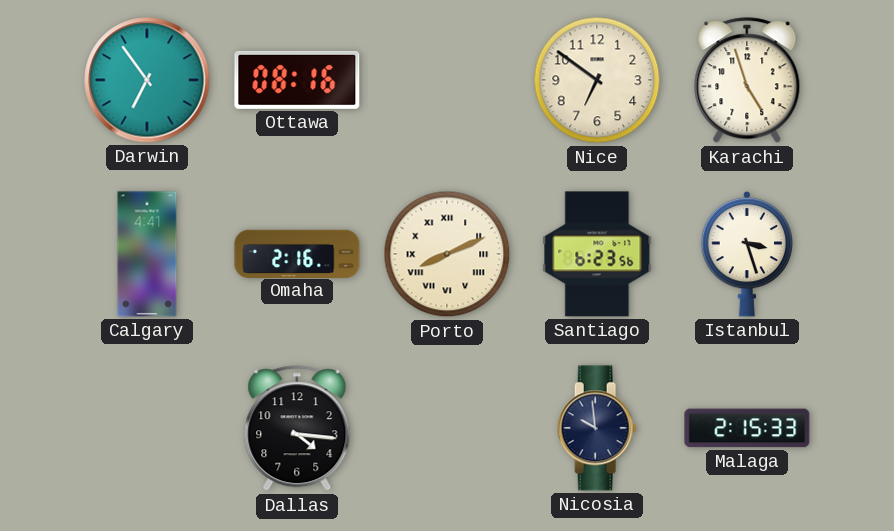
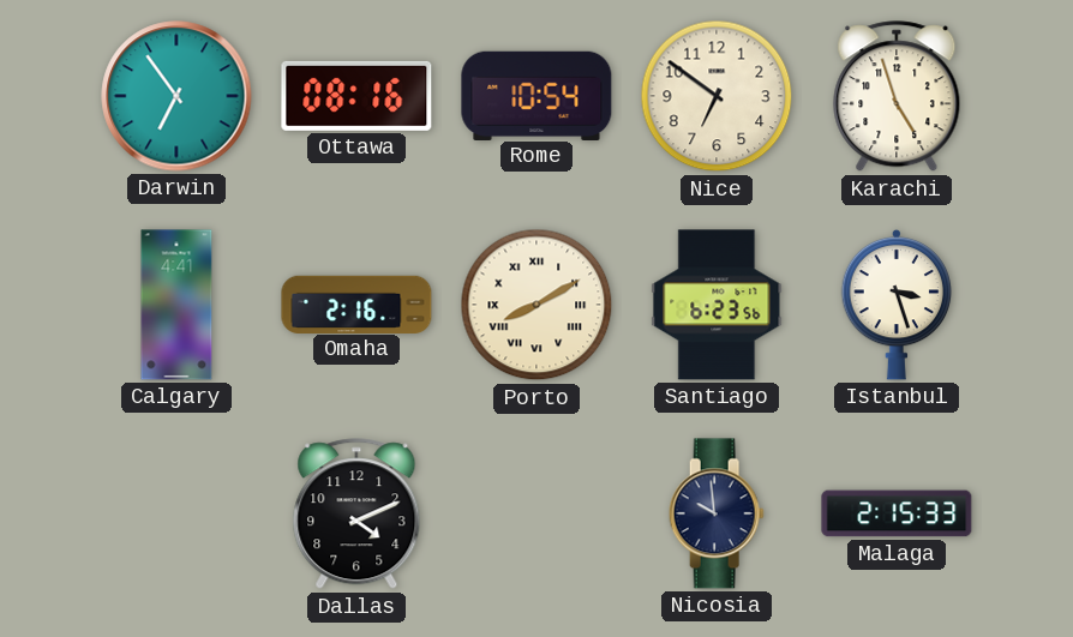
Rome: none -> 10:54 (536, 95)
Porto: 8:11 -> 8:10 (536, 305)
Dallas: 4:16 -> 4:11 (356, 515)
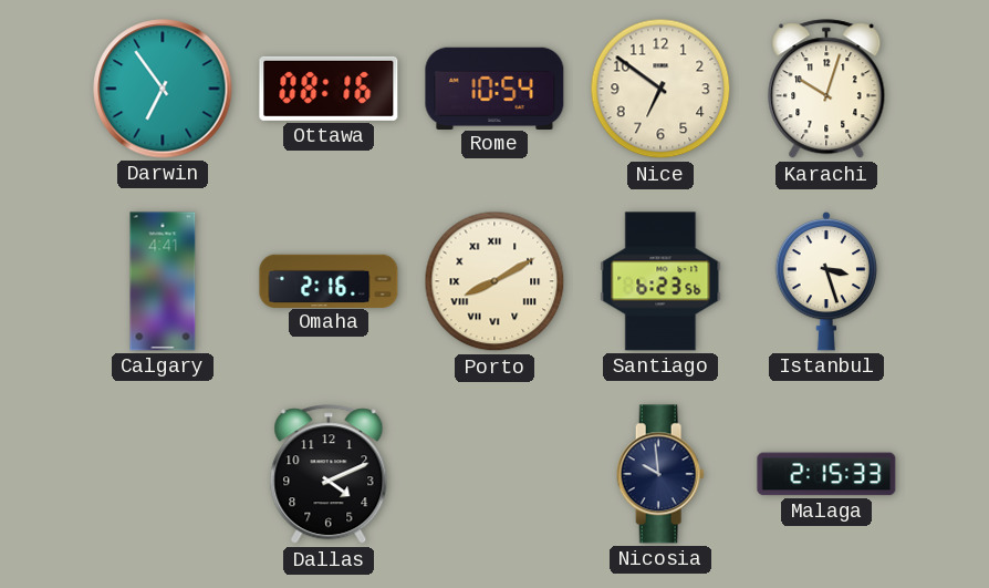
Karachi: 4:57 -> 10:03 (826, 90)
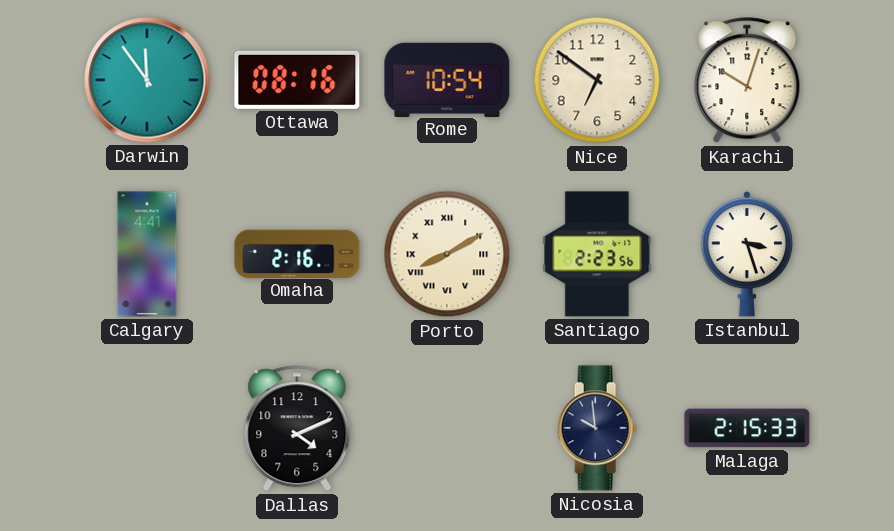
Darwin: 6:54 -> 11:54 (147, 80)
Santiago: 6:23 -> 2:23 (597, 254)
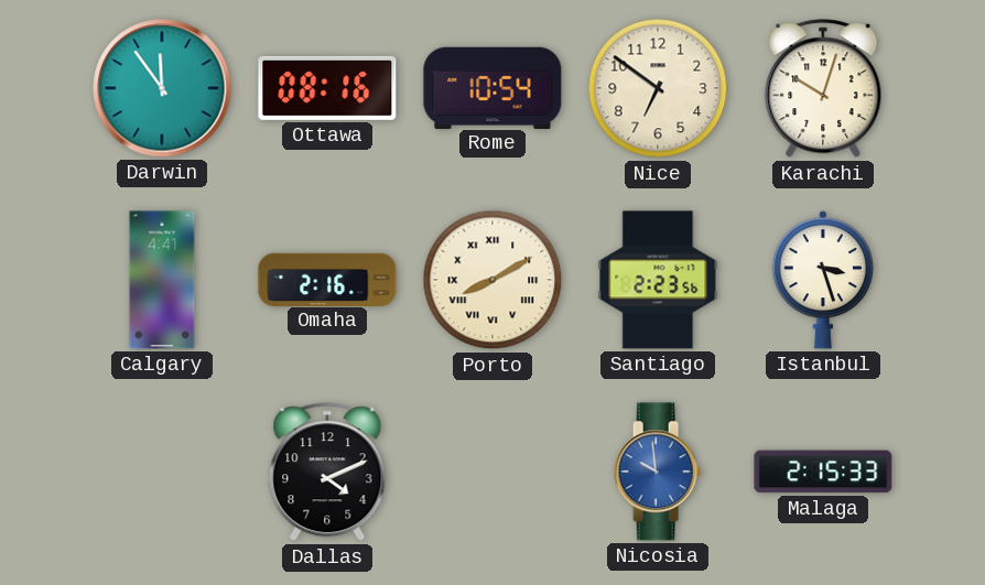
Nicosia dial: navy -> blue (658, 472)
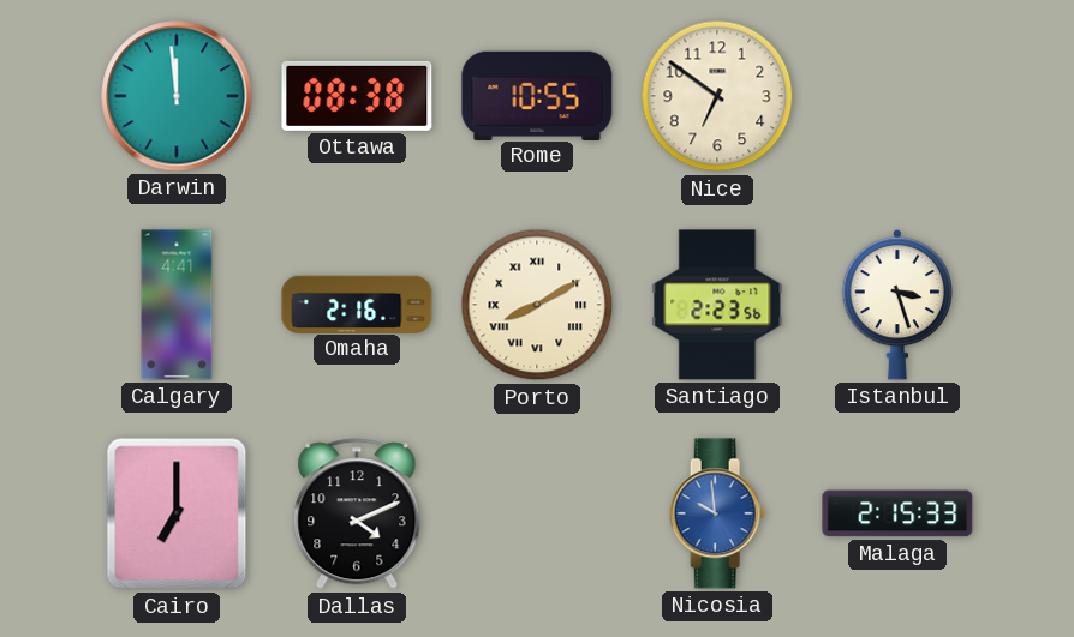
Darwin: 11:54 -> 11:59 (177, 96)
Ottawa: 08:16 -> 08:38 (357, 96)
Rome: 10:54 -> 10:55 (537, 95)
Karachi: 10:03 -> none (823, 89)
Cairo: none -> 7:00 (177, 513)
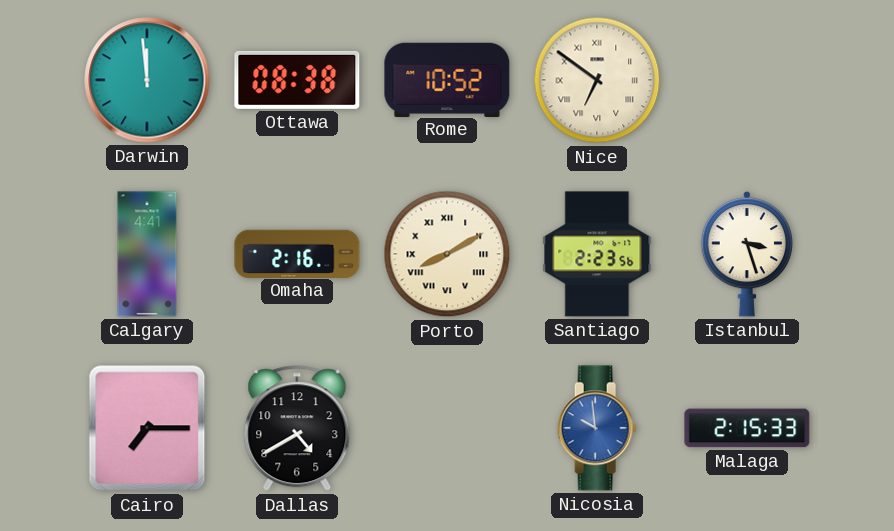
Rome: 10:55 -> 10:52 (447, 79)
Nice numerals: Arabic -> Roman (597, 80)
Cairo: 7:00 -> 7:15 (147, 428)
Dallas: 4:11 -> 4:40 (297, 429)
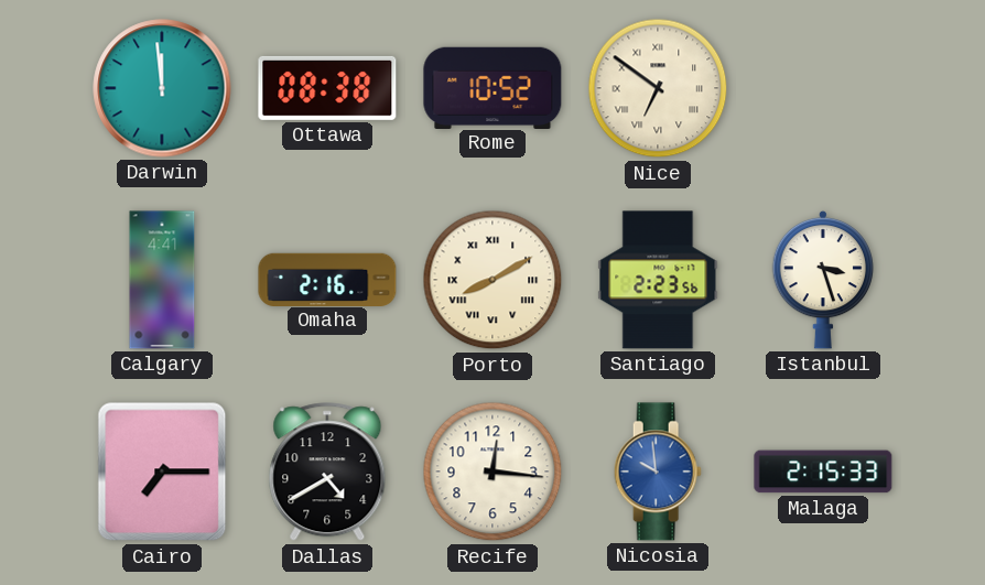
Recife: none -> 12:16 (492, 472)
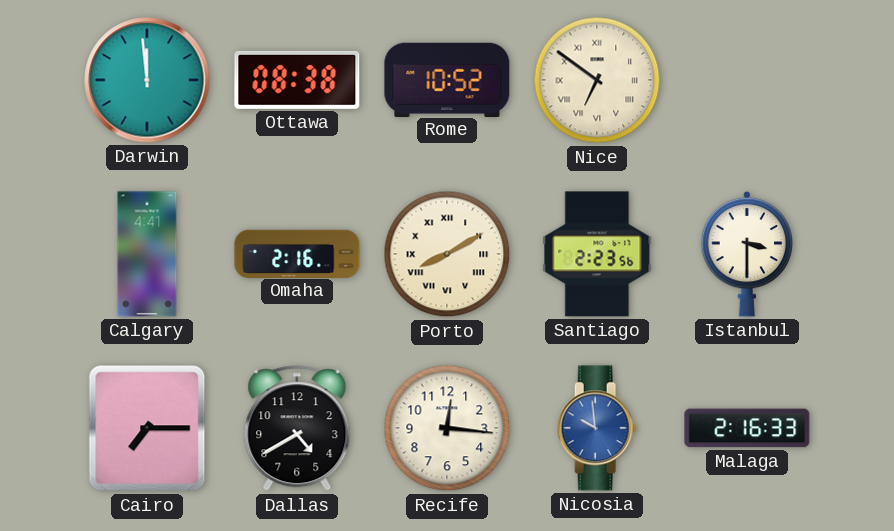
Istanbul: 3:27 -> 3:30 (747, 254)
Malaga: 2:15 -> 2:16 (747, 428)
